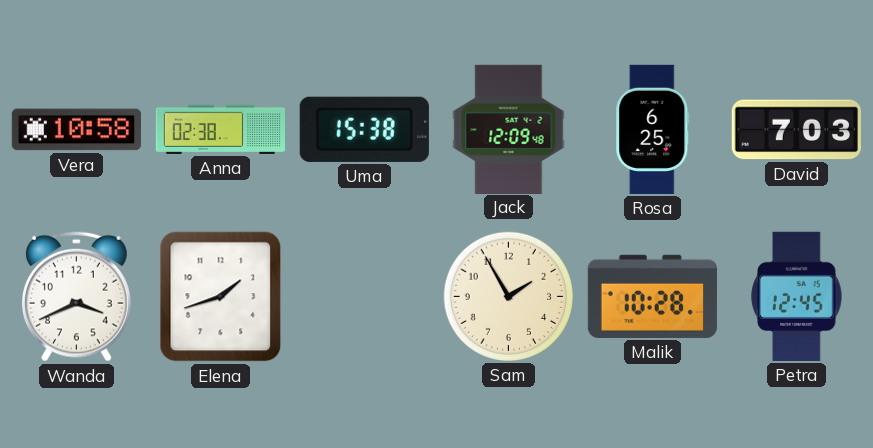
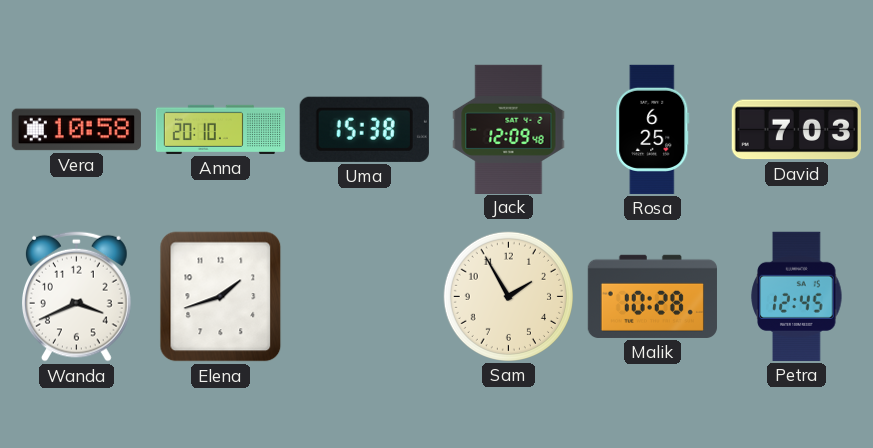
Anna: 02:38 -> 20:10 (220, 129)
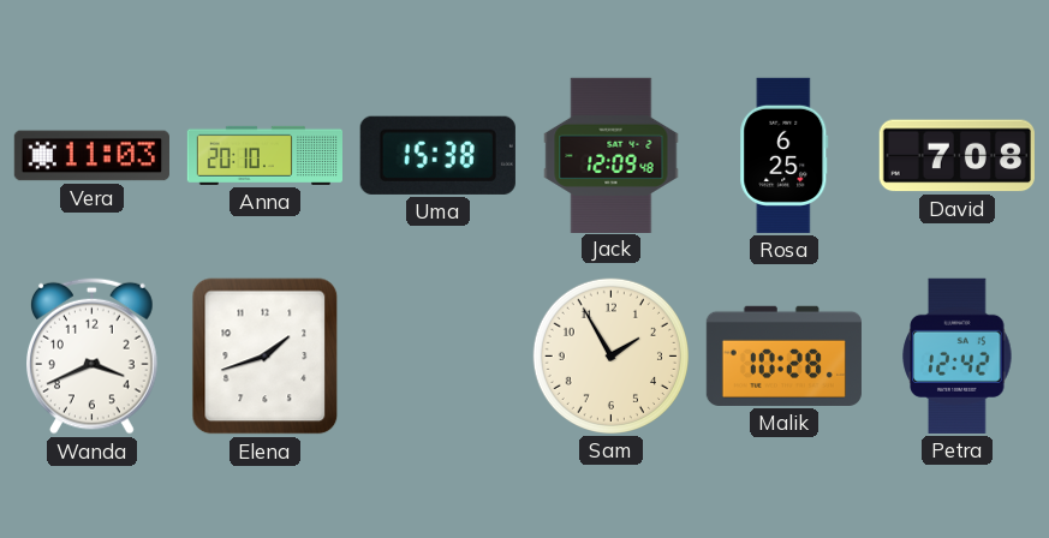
Vera: 10:58 -> 11:03 (91, 156)
David: 7:03 -> 7:08 (956, 156)
Petra: 12:45 -> 12:42 (958, 355)
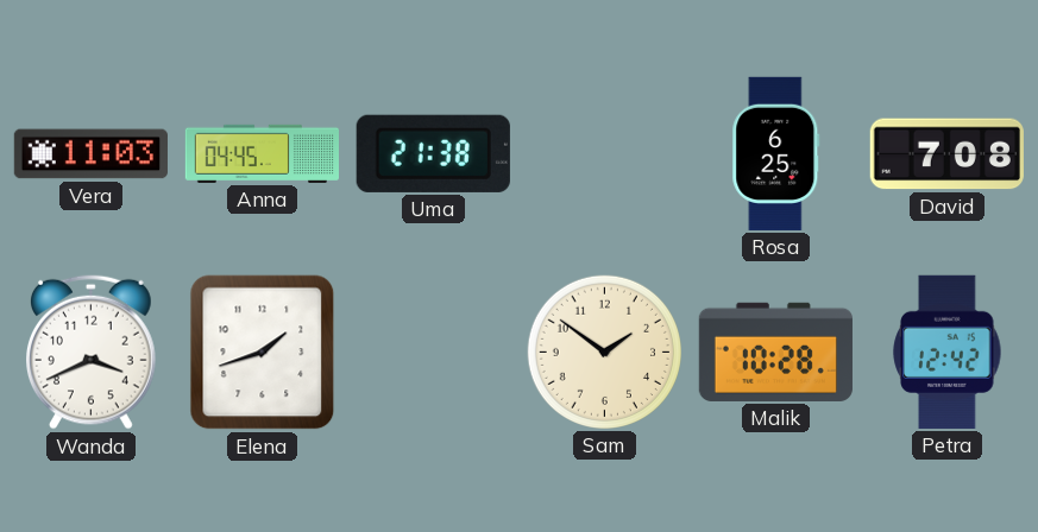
Anna: 20:10 -> 04:45 (262, 153)
Uma: 15:38 -> 21:38 (433, 153)
Jack: 12:09 -> none (612, 155)
Sam: 1:55 -> 1:51 (604, 351)
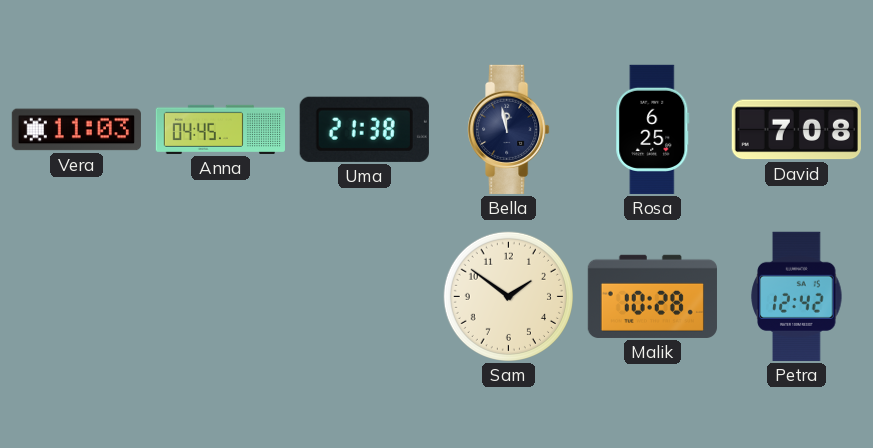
Bella: none -> 11:58 (509, 129)
Wanda: 3:41 -> none (92, 351)
Elena: 1:42 -> none (263, 353)
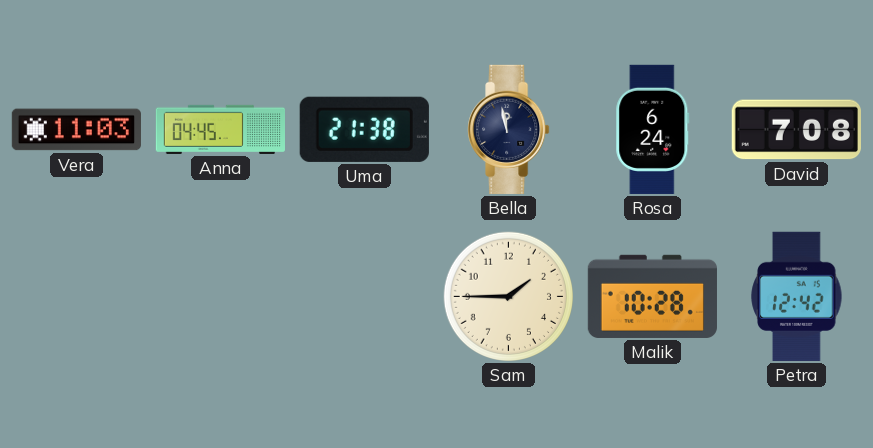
Rosa: 6:25 -> 6:24 (653, 129)
Sam: 1:51 -> 1:45 (508, 296)
